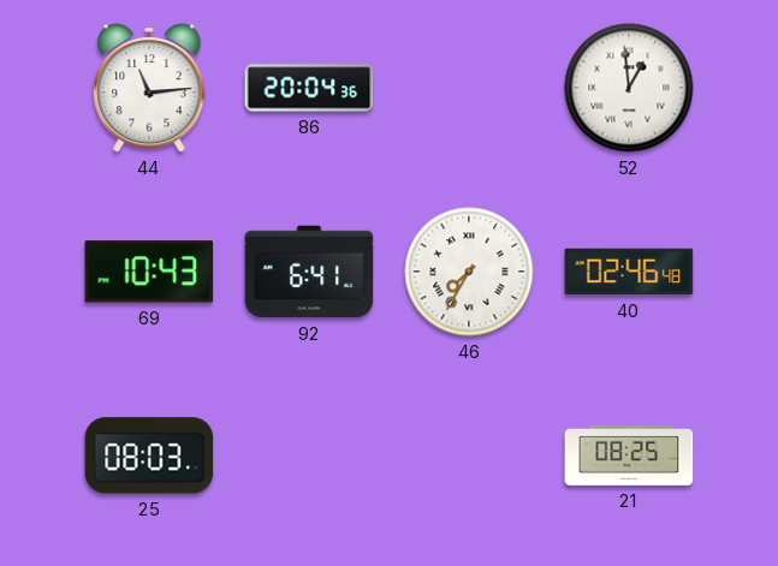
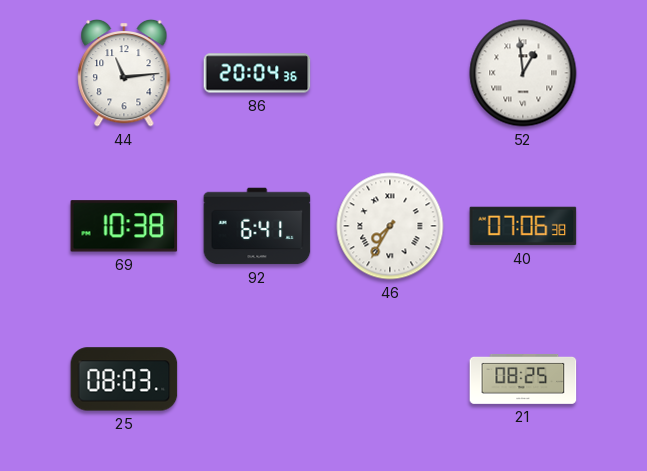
69: 10:43 -> 10:38 (124, 226)
40: 02:46 -> 07:06 (523, 226)
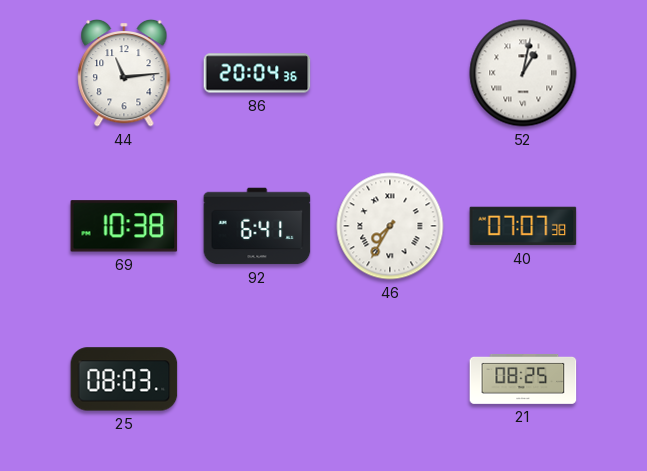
52: 12:59 -> 1:02 (523, 73)
40: 07:06 -> 07:07 (523, 226)
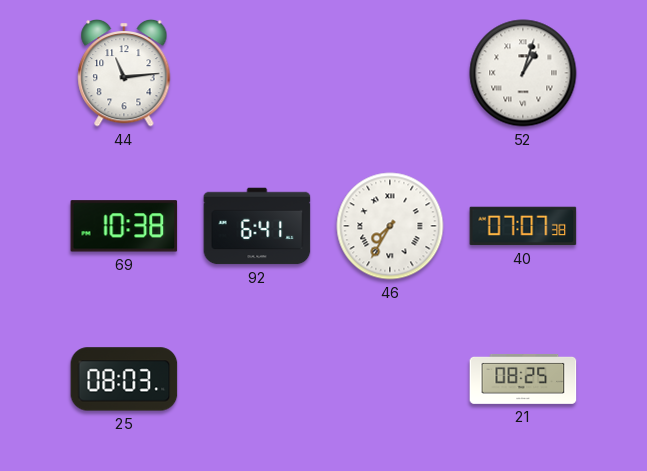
86: 20:04 -> none (257, 73)
52: 1:02 -> 1:03 (523, 73)
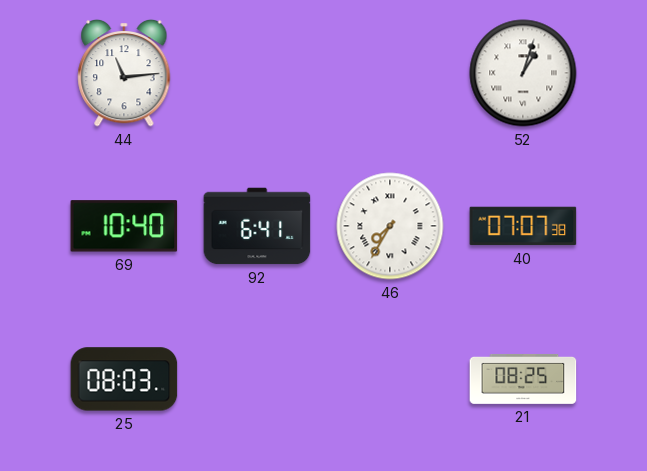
69: 10:38 -> 10:40 (124, 226)
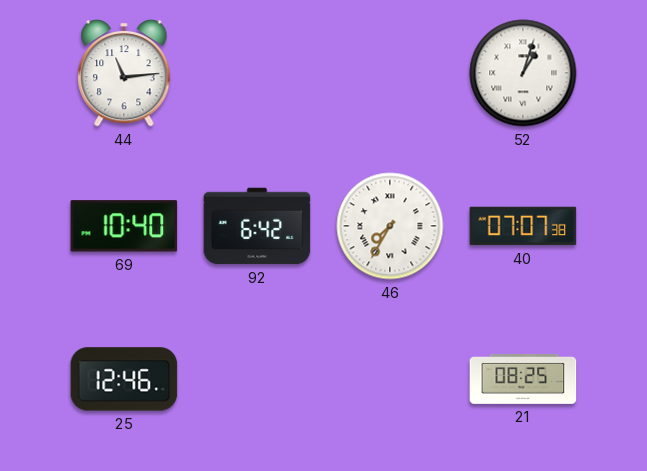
92: 6:41 -> 6:42 (257, 226)
25: 08:03 -> 12:46 (124, 379)
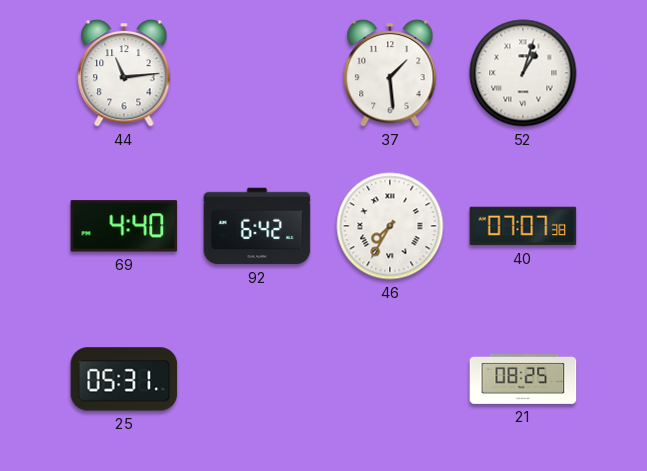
37: none -> 1:29 (390, 73)
69: 10:40 -> 4:40 (124, 226)
25: 12:46 -> 05:31 (124, 379)
